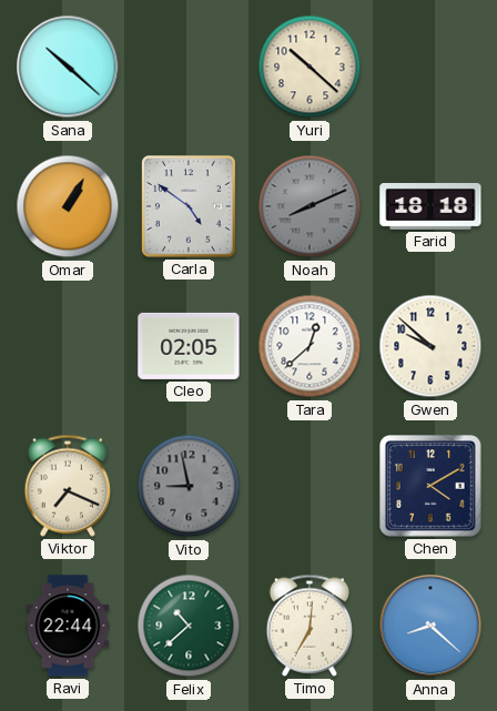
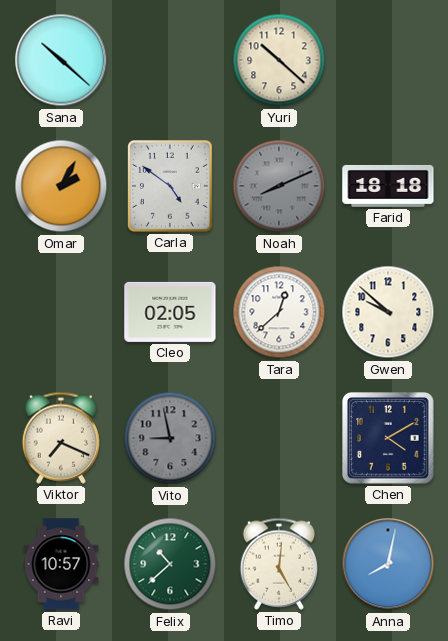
Omar: 1:05 -> 2:05 (61, 186)
Ravi: 22:44 -> 10:57 (61, 564)
Timo: 7:01 -> 5:01 (279, 564)
Anna: 8:22 -> 8:02 (388, 564)
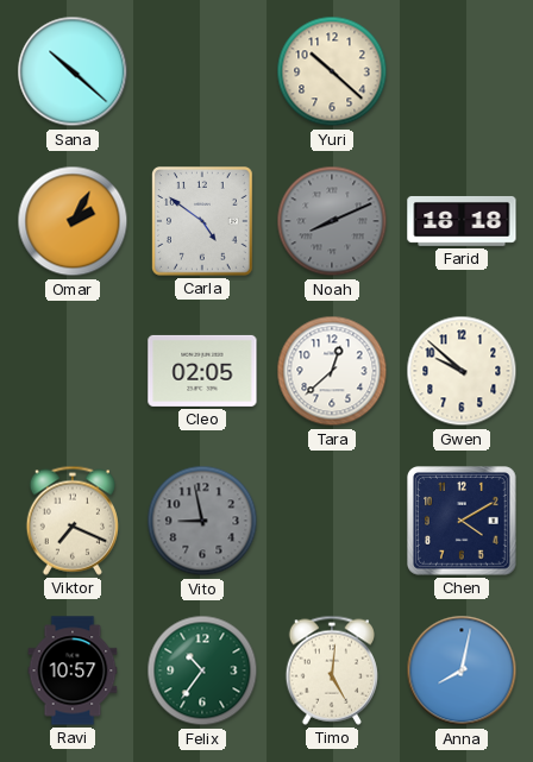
Felix: 10:38 -> 10:36 (202, 670)
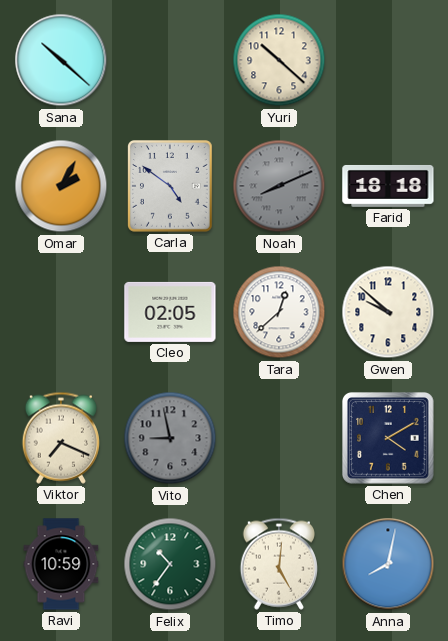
Ravi: 10:57 -> 10:59 (61, 564)
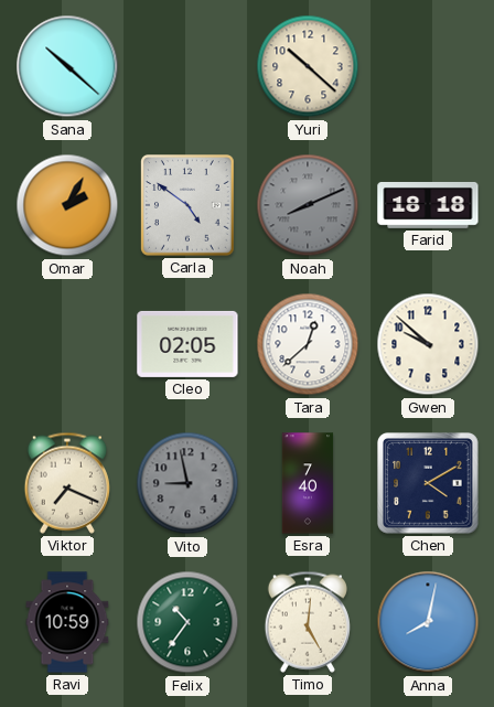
Esra: none -> 7:40 (308, 483)
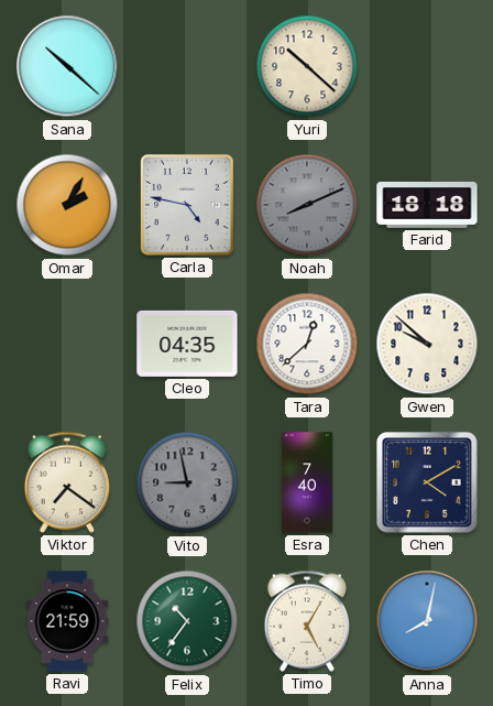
Carla: 4:51 -> 4:47 (188, 206)
Cleo: 02:05 -> 04:35 (187, 344)
Viktor: 7:19 -> 7:21 (67, 482)
Ravi: 10:59 -> 21:59 (67, 621)
Timo: 5:01 -> 5:05 (307, 621)
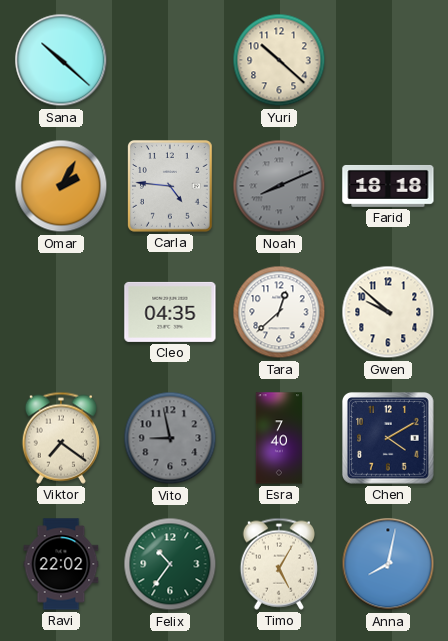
Carla: 4:47 -> 4:46 (171, 187)
Ravi: 21:59 -> 22:02 (61, 564)
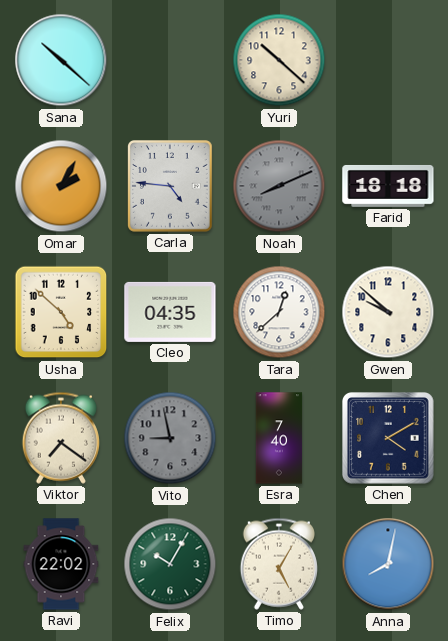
Usha: none -> 4:52 (61, 312)
Felix: 10:36 -> 10:05 (170, 564)
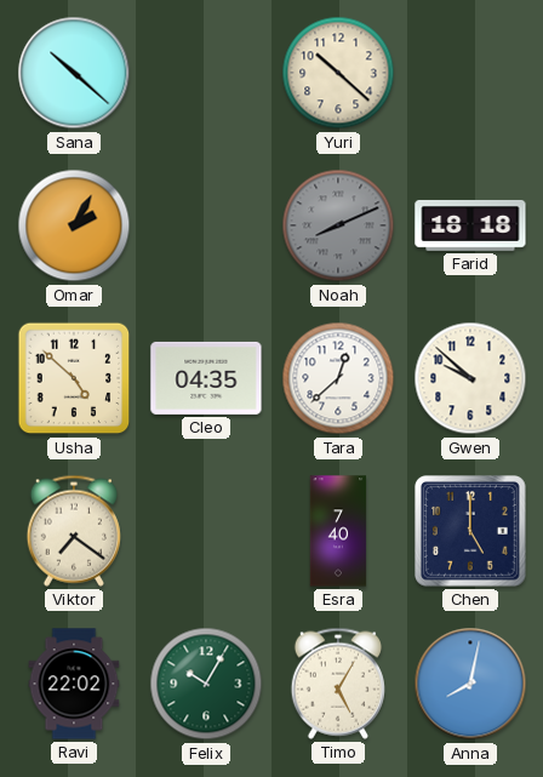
Carla: 4:46 -> none (171, 187)
Vito: 8:58 -> none (170, 438)
Chen: 4:10 -> 5:00 (471, 532)
